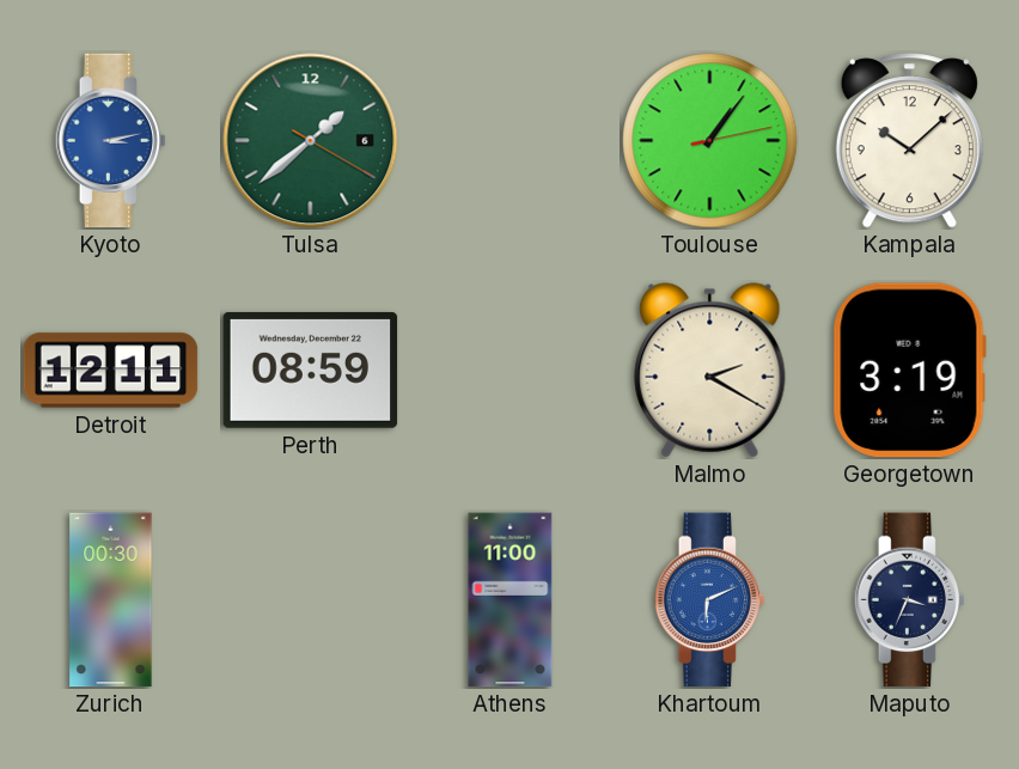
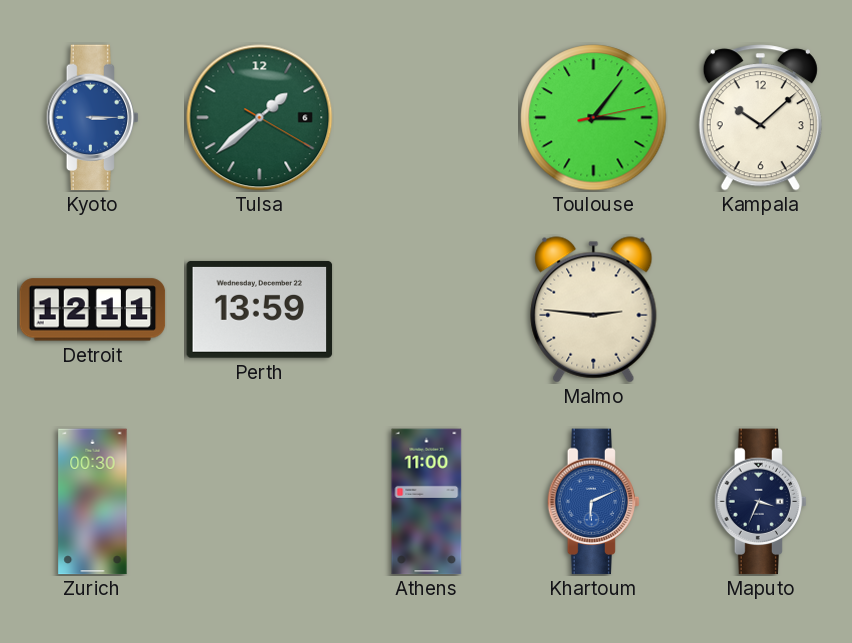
Kyoto: 3:13 -> 3:15 (93, 118)
Toulouse: 1:06 -> 3:06 (594, 118)
Perth: 08:59 -> 13:59 (260, 309)
Malmo: 2:20 -> 2:46 (594, 310)
Georgetown: 3:19 -> none (909, 371)
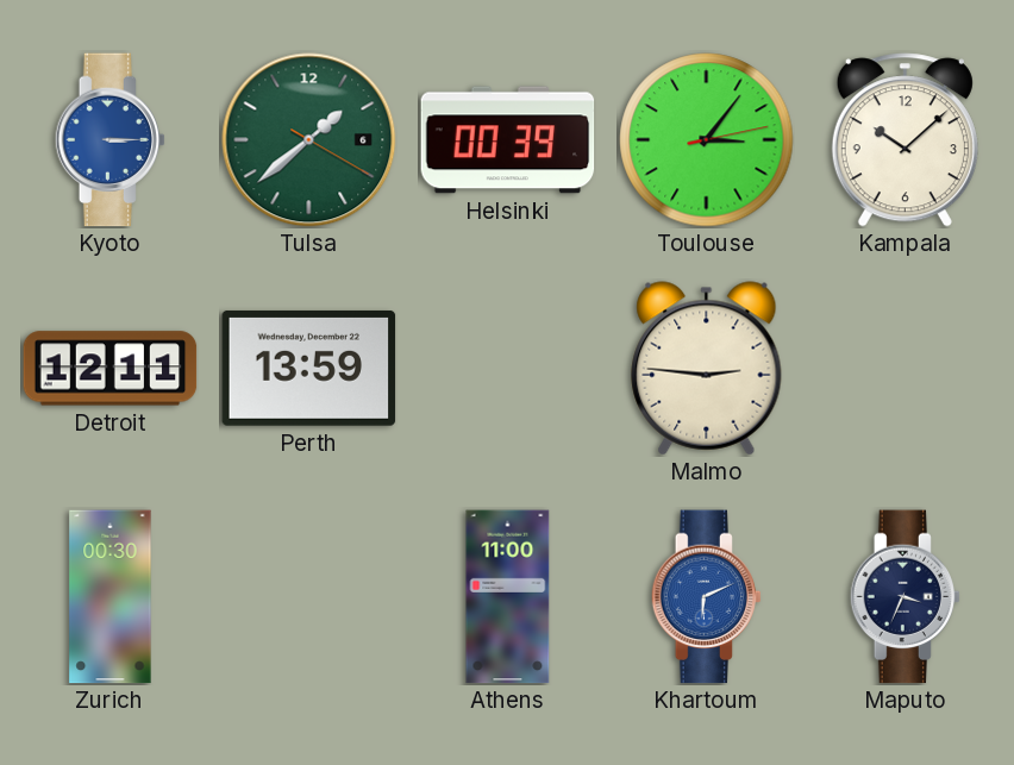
Helsinki: none -> 00:39 (508, 140)
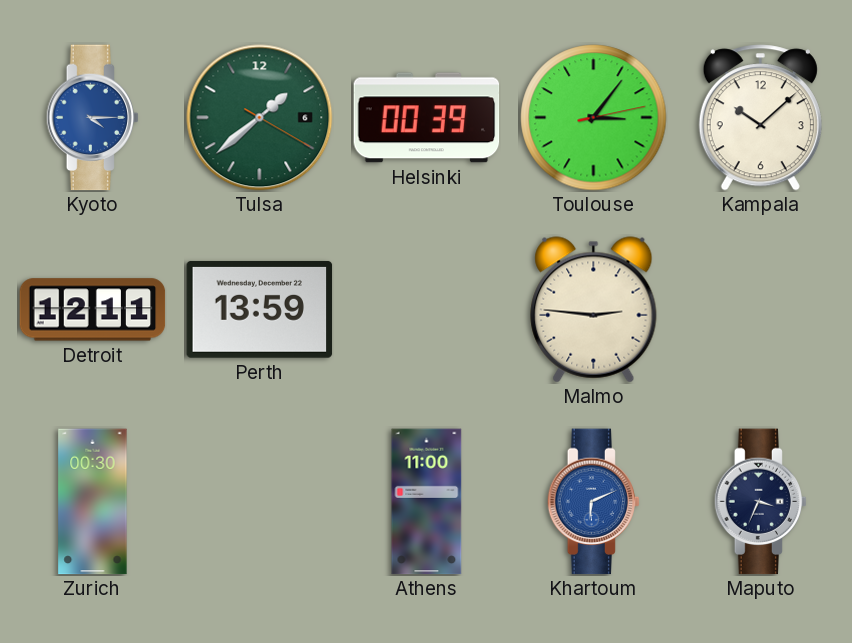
Kyoto: 3:15 -> 4:15 (93, 118)
